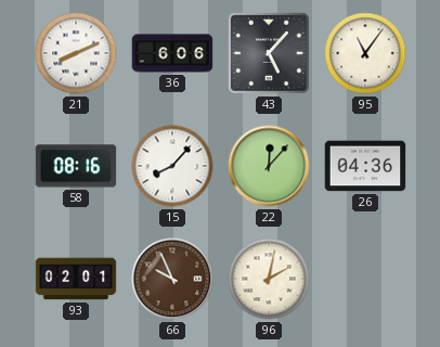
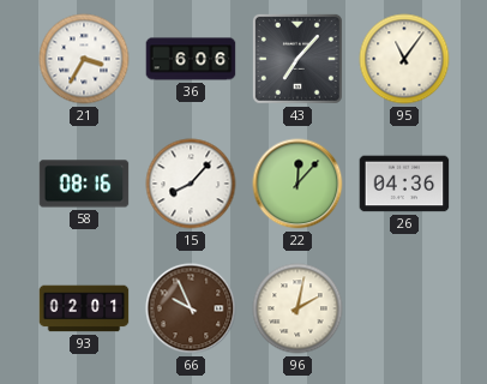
21: 8:11 -> 3:35 (84, 59)
43: 5:07 -> 7:07 (297, 59)
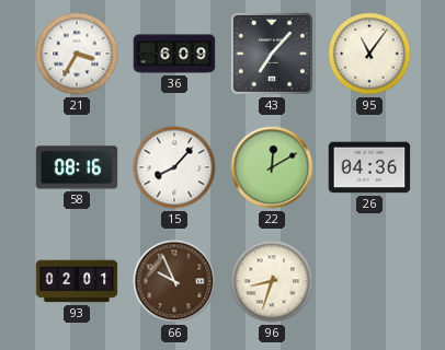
36: 6:06 -> 6:09 (174, 54)
22: 12:07 -> 12:10 (272, 167)
96: 2:02 -> 8:33 (272, 281)
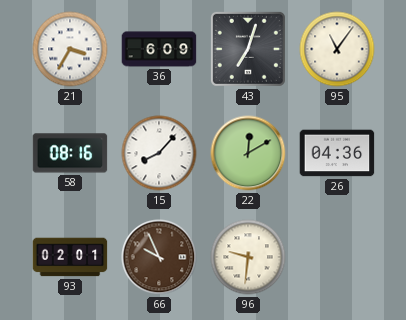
43: 7:07 -> 7:03 (248, 49)
96: 8:33 -> 9:31 (248, 257)
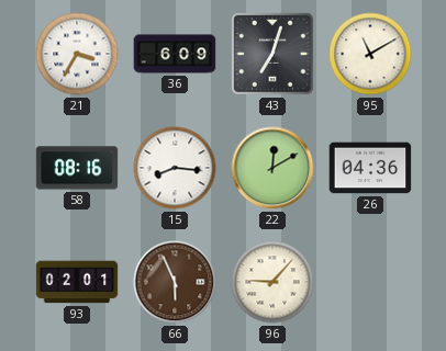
95: 11:06 -> 11:10 (370, 54)
15: 8:07 -> 8:16 (175, 168)
66: 9:56 -> 5:56 (175, 282)
96: 9:31 -> 9:07 (272, 282)
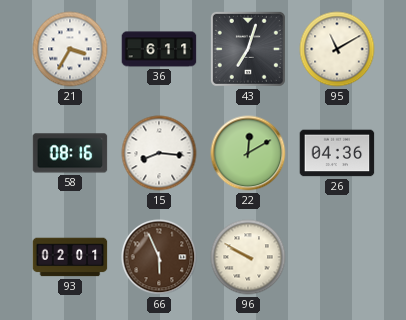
36: 6:09 -> 6:11 (159, 49)
96: 9:07 -> 9:50 (248, 257)
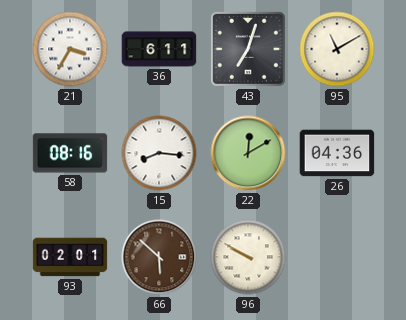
66: 5:56 -> 5:52 (159, 257)
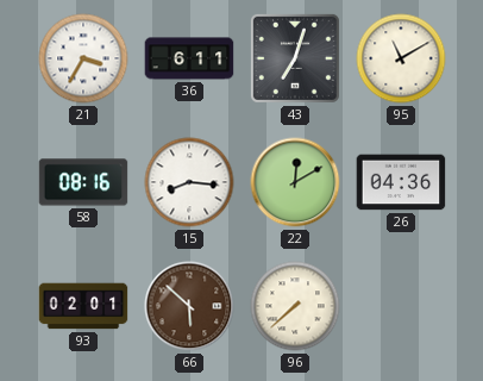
96: 9:50 -> 7:38 (295, 306)
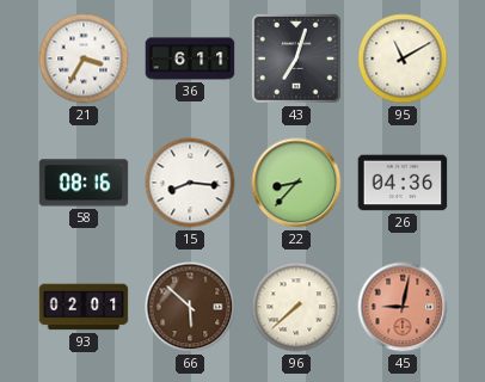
22: 12:10 -> 8:37 (296, 183)
45: none -> 9:02 (403, 307)
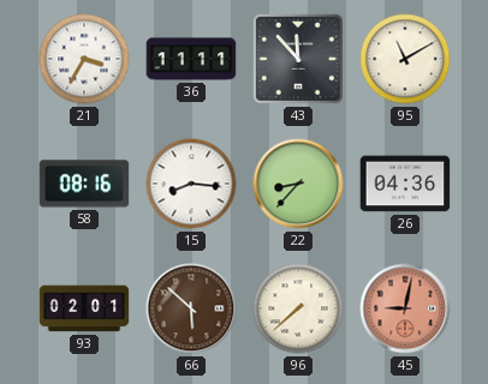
36: 6:11 -> 11:11 (191, 59)
43: 7:03 -> 11:53 (298, 59)
